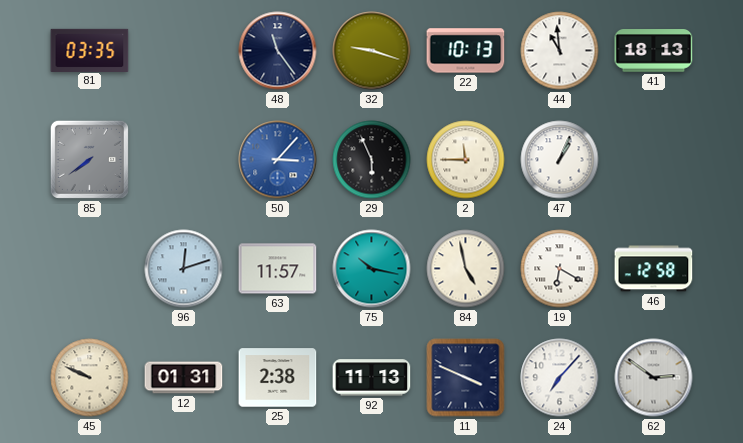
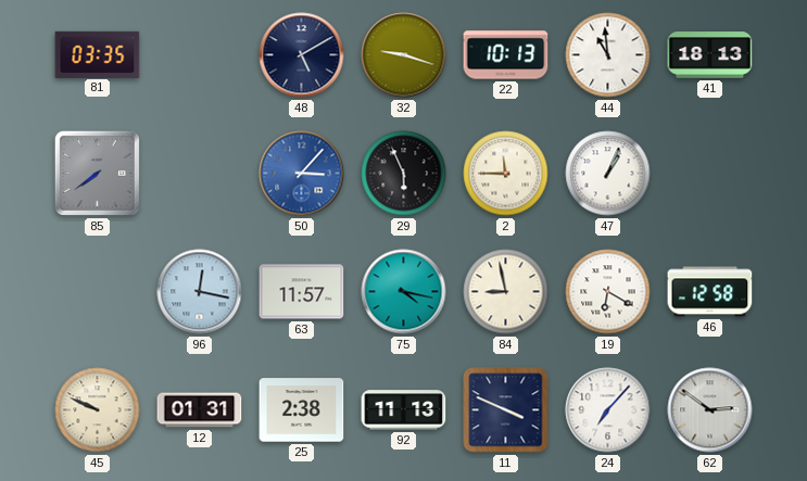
48: 11:24 -> 5:10 (302, 55)
96: 12:12 -> 12:17 (200, 292)
75: 10:17 -> 4:17 (404, 292)
84: 4:58 -> 8:58 (506, 292)
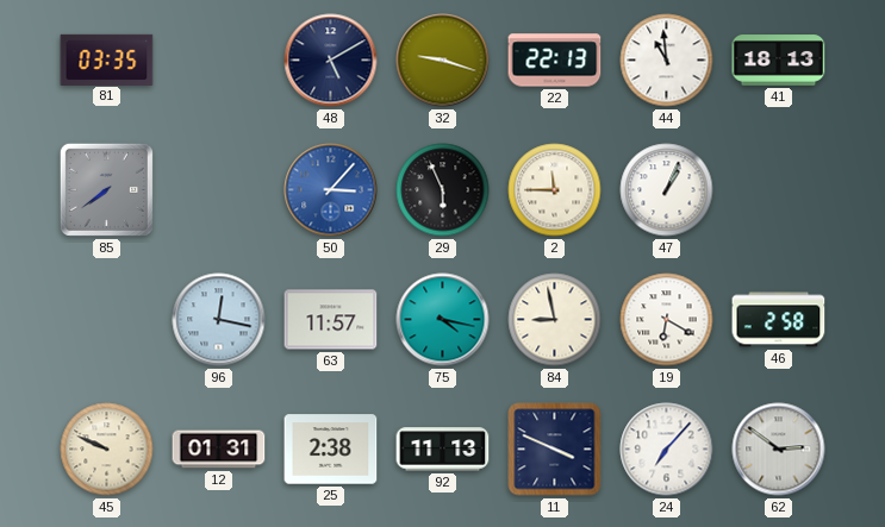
22: 10:13 -> 22:13 (555, 61)
46: 12:58 -> 2:58 (779, 320)
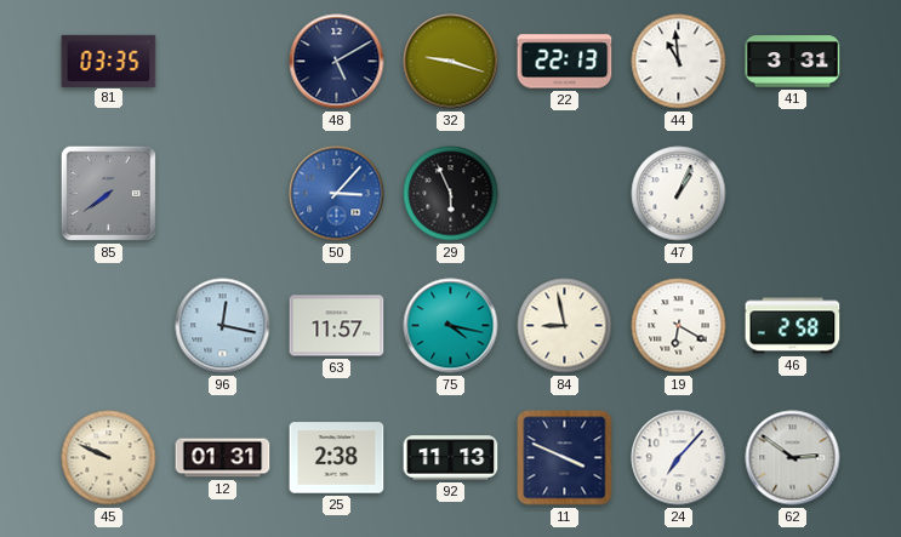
41: 18:13 -> 3:31 (793, 62)
2: 11:45 -> none (555, 190)
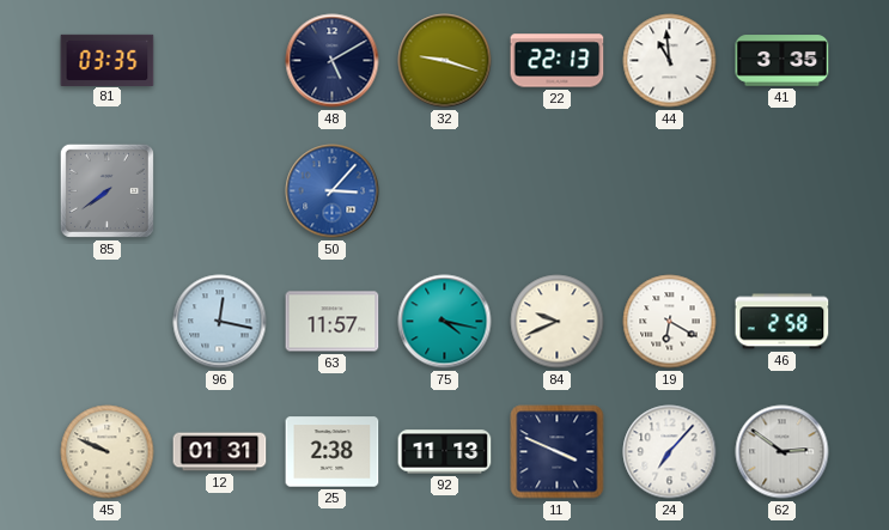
41: 3:31 -> 3:35 (783, 61)
29: 5:56 -> none (451, 194)
47: 1:04 -> none (679, 194)
84: 8:58 -> 9:41 (558, 322)
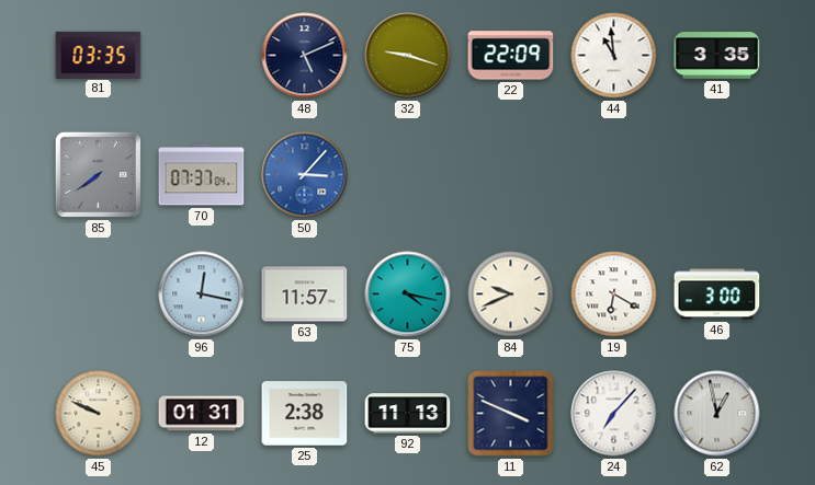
48: 5:10 -> 5:11 (305, 56)
22: 22:13 -> 22:09 (511, 56)
70: none -> 07:37 (202, 175)
46: 2:58 -> 3:00 (717, 295)
62: 2:51 -> 12:58 (717, 414)
